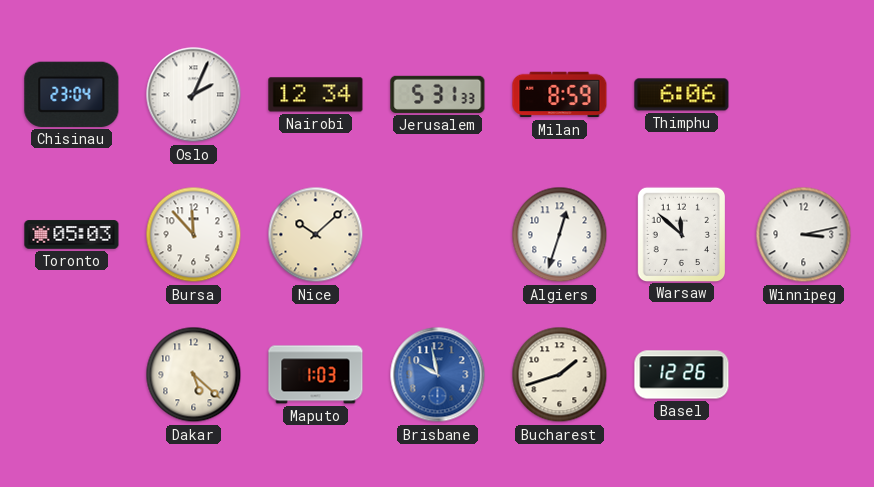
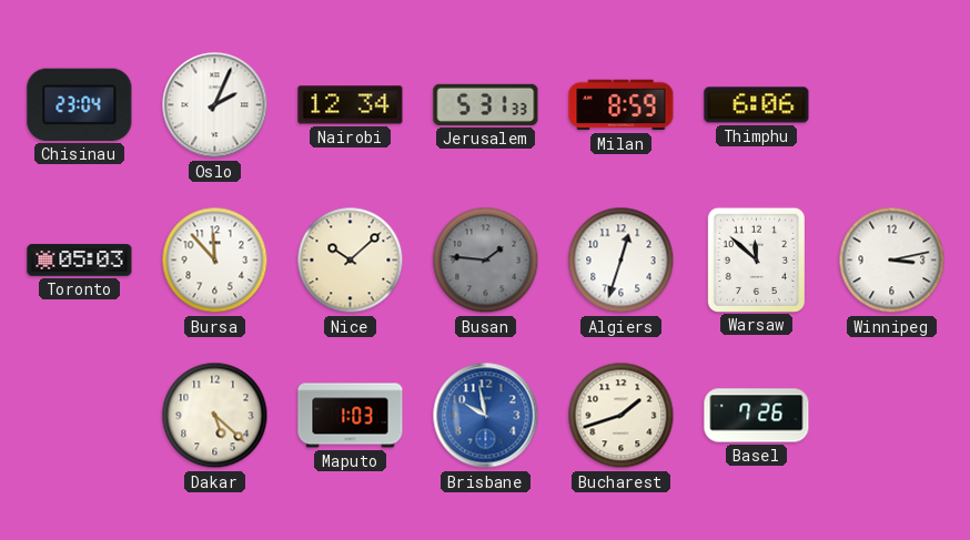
Busan: none -> 1:46 (486, 261)
Basel: 12:26 -> 7:26 (757, 416)
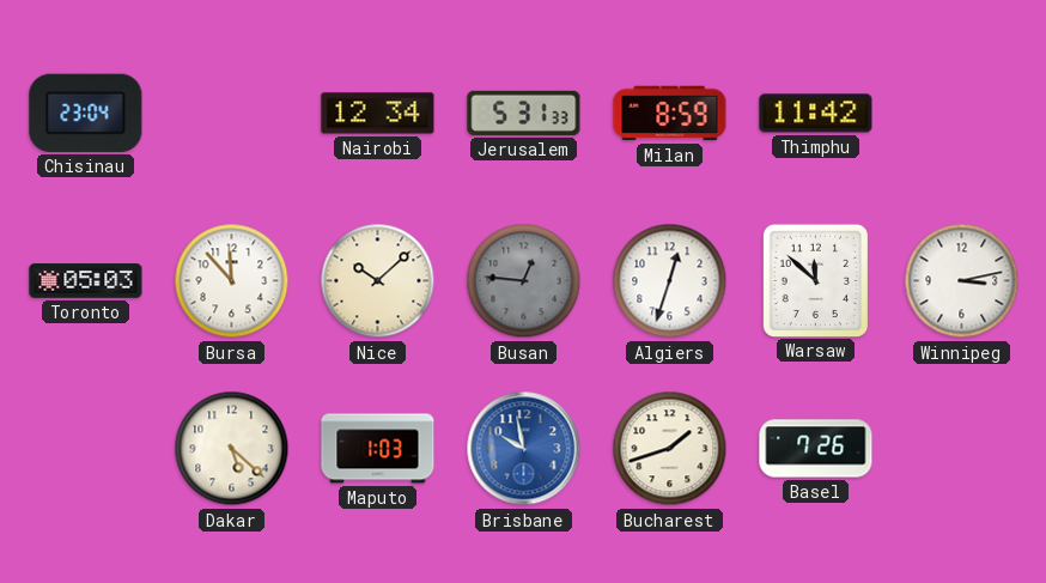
Oslo: 2:04 -> none (215, 105)
Thimphu: 6:06 -> 11:42 (816, 114)
Busan: 1:46 -> 12:46 (524, 281)
